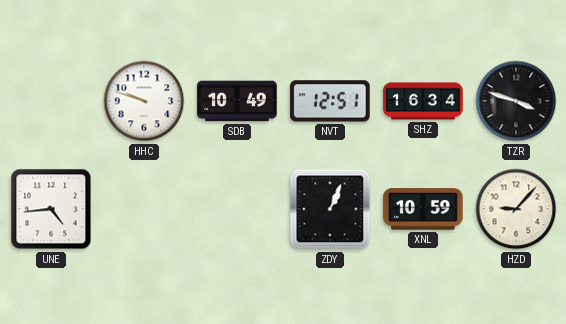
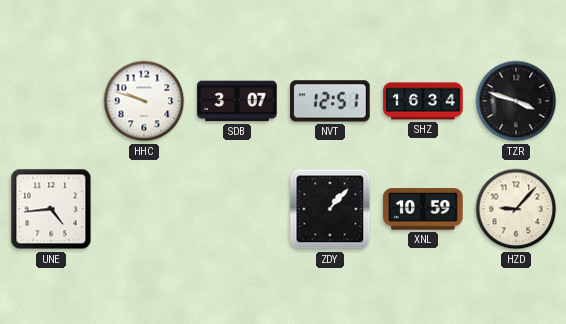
SDB: 10:49 -> 3:07 (237, 101)
ZDY: 1:04 -> 1:07 (330, 209)
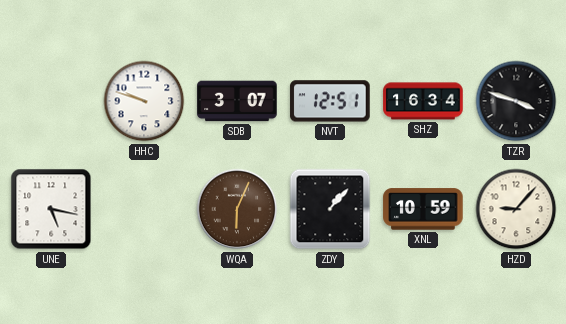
UNE: 4:44 -> 5:17 (51, 209)
WQA: none -> 6:04 (237, 209)
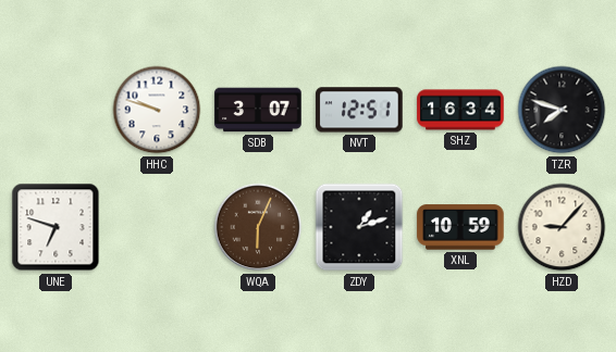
TZR: 3:48 -> 7:48 (562, 110)
UNE: 5:17 -> 6:48 (56, 227)
ZDY: 1:07 -> 1:12 (359, 227)
